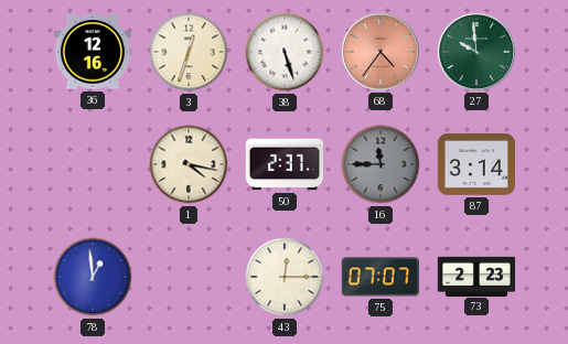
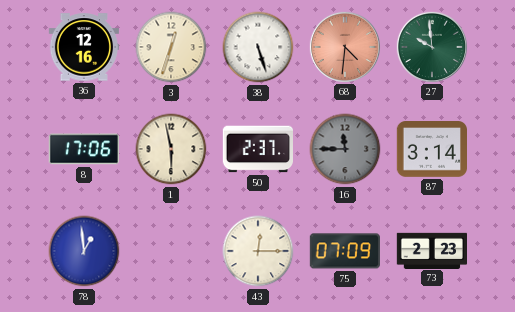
68: 4:36 -> 4:31 (344, 46)
8: none -> 17:06 (84, 149)
1: 4:17 -> 5:58 (171, 149)
75: 07:07 -> 07:09 (344, 251)
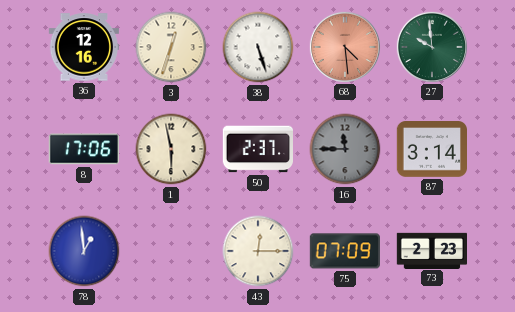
68: 4:31 -> 4:29 (344, 46)
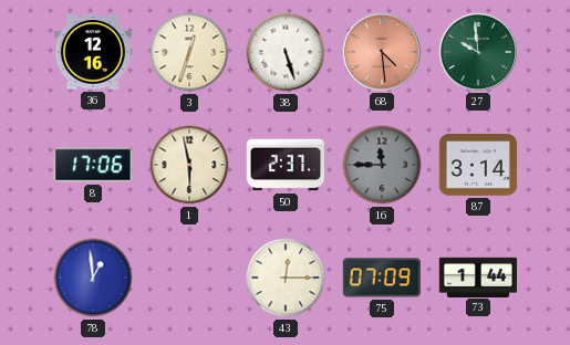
73: 2:23 -> 1:44 (477, 276)
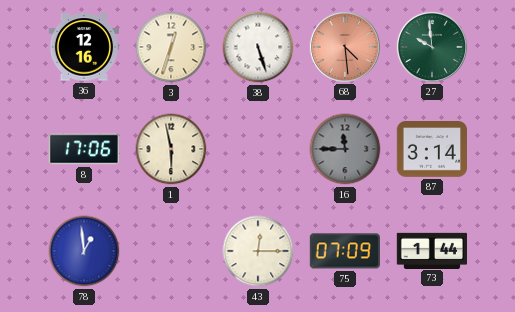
50: 2:37 -> none (286, 165)
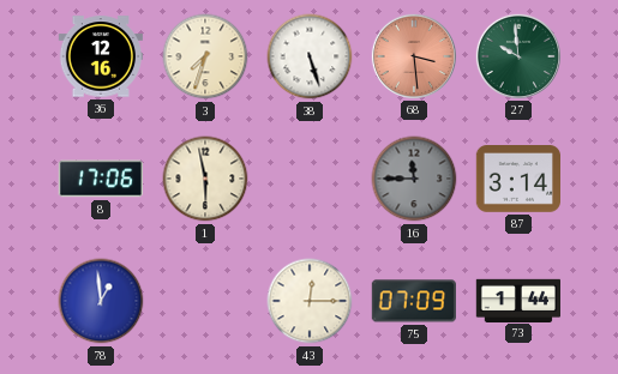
3: 12:33 -> 7:33 (205, 56)
68: 4:29 -> 3:29 (413, 55)
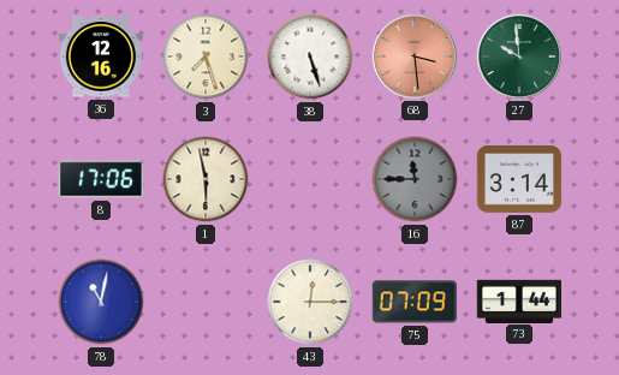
3: 7:33 -> 7:27 (206, 56)
78: 12:59 -> 11:02 (101, 302)
